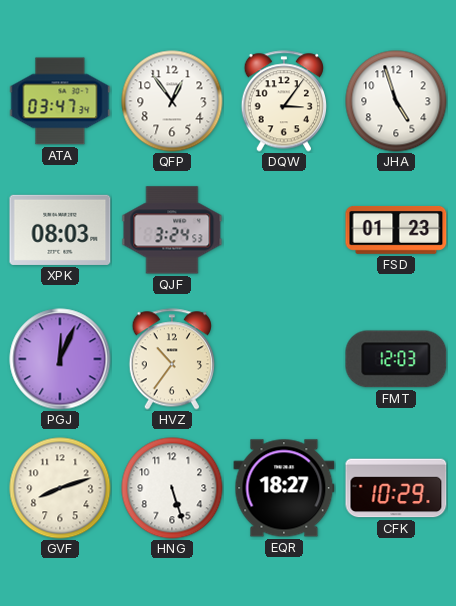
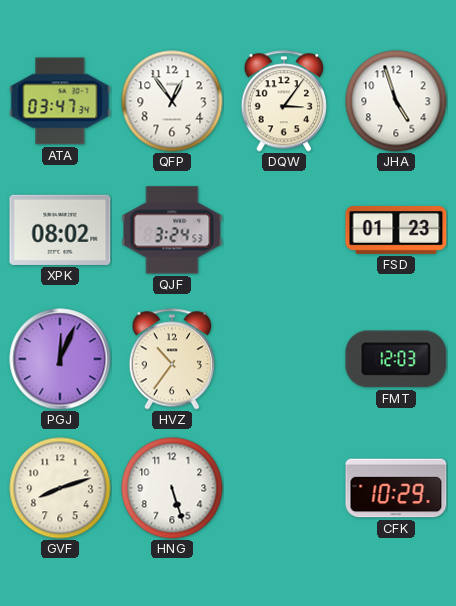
XPK: 08:03 -> 08:02 (60, 230)
EQR: 18:27 -> none (284, 488)
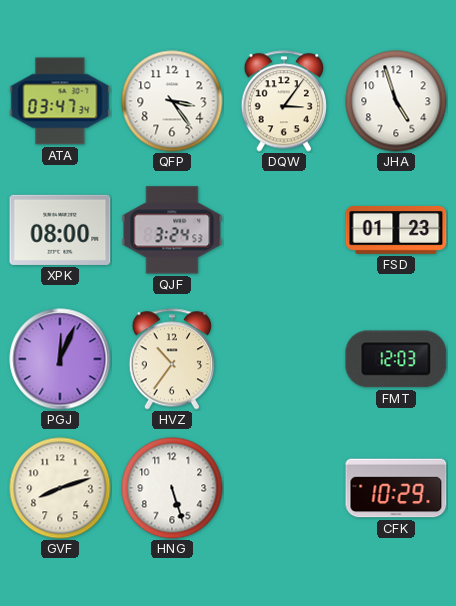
QFP: 12:54 -> 3:24 (172, 101)
XPK: 08:02 -> 08:00 (60, 230)
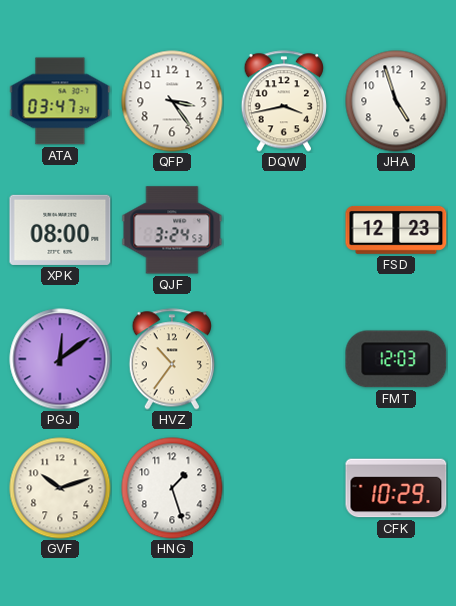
DQW: 3:06 -> 3:43 (283, 101)
FSD: 01:23 -> 12:23 (396, 230)
PGJ: 12:04 -> 12:09 (60, 359)
GVF: 8:12 -> 10:12 (60, 488)
HNG: 5:27 -> 1:27 (172, 488)
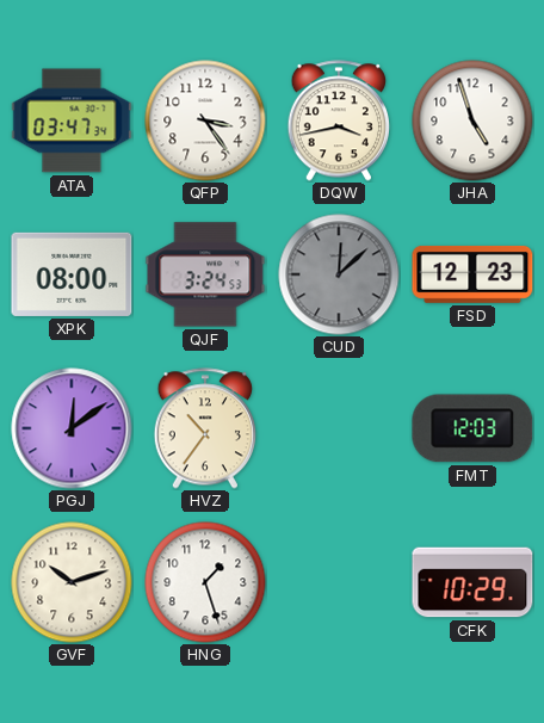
CUD: none -> 12:08 (339, 274)
